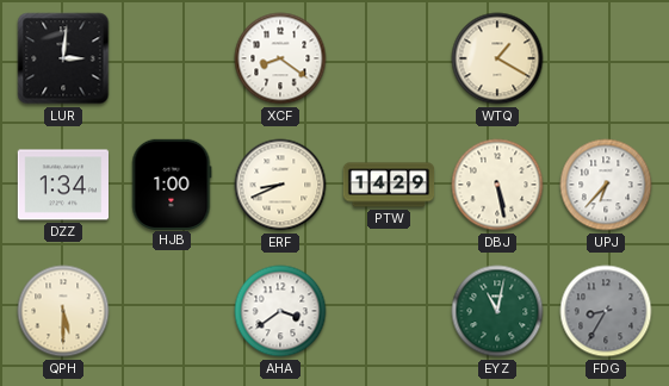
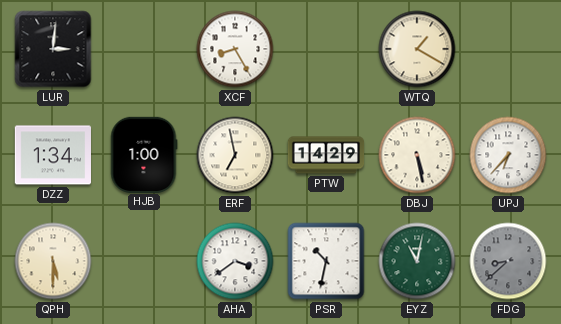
XCF: 8:21 -> 8:25 (235, 49)
ERF: 8:41 -> 6:58 (235, 155)
PSR: none -> 10:32 (326, 261)
FDG: 8:35 -> 8:38 (508, 261)
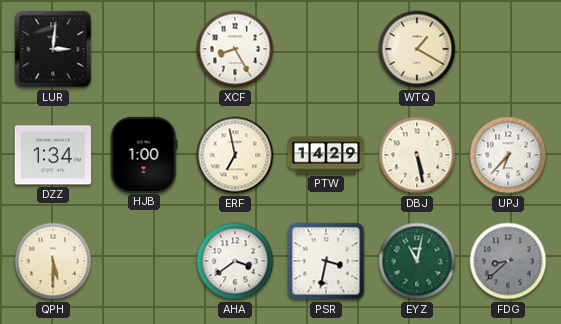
PSR: 10:32 -> 3:32 (326, 261)
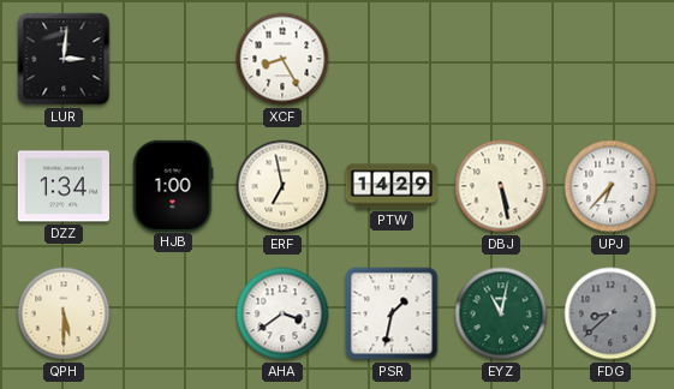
WTQ: 1:20 -> none (417, 49)
PSR: 3:32 -> 1:32 (392, 313)
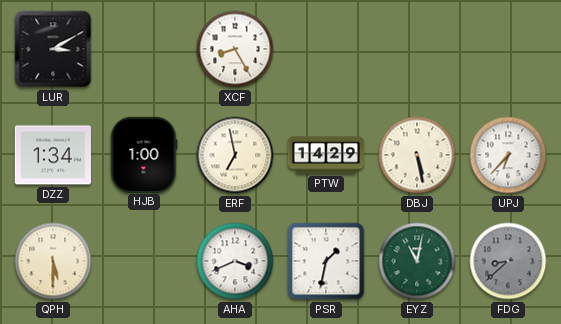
LUR: 3:01 -> 3:10 (53, 49)
AHA: 3:39 -> 3:41 (235, 261)
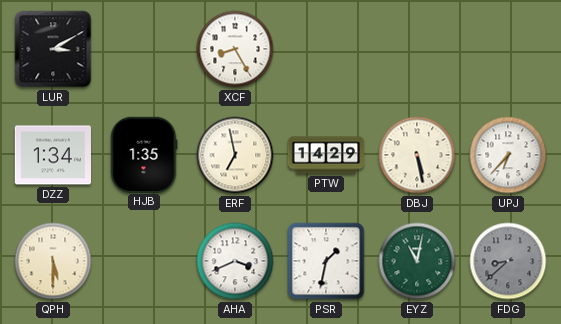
HJB: 1:00 -> 1:35 (144, 154)
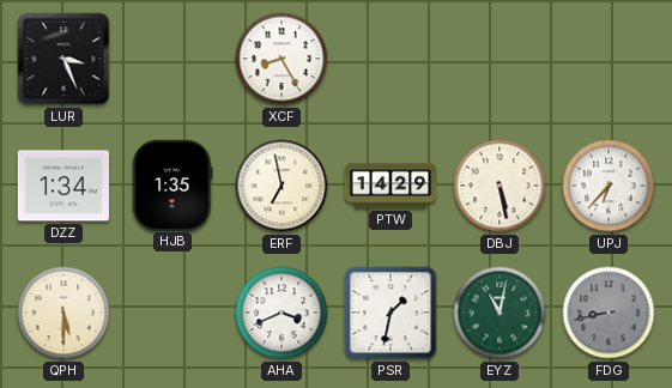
LUR: 3:10 -> 3:26 (63, 59)
FDG: 8:38 -> 8:43 (609, 313)
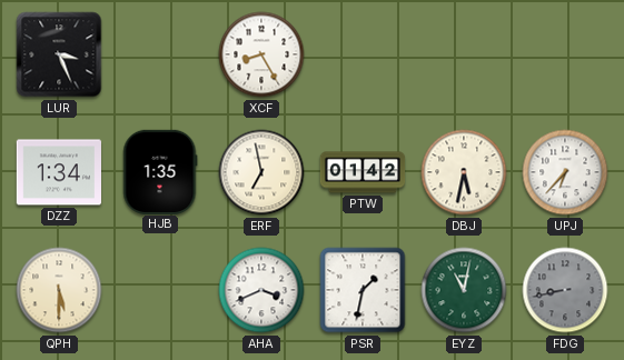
PTW: 14:29 -> 01:42 (363, 172)
DBJ: 5:28 -> 5:32 (464, 172)
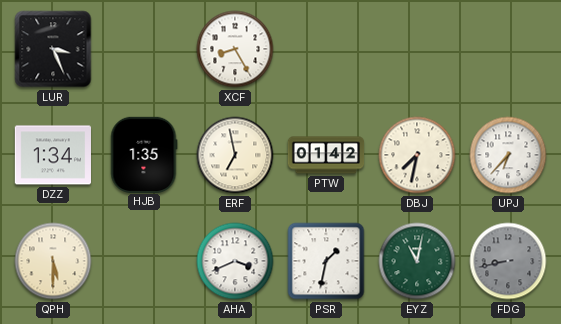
DBJ: 5:32 -> 7:32 (417, 155)
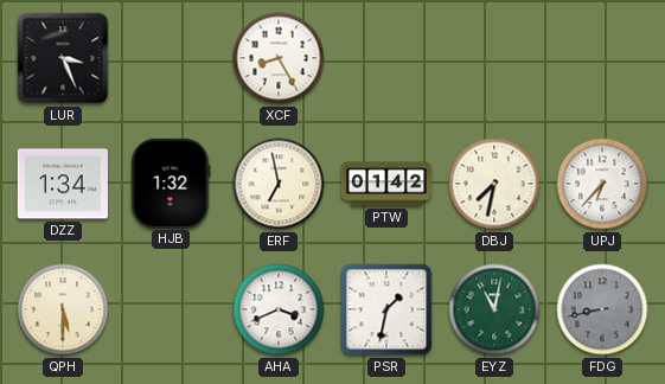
HJB: 1:35 -> 1:32 (171, 183)
